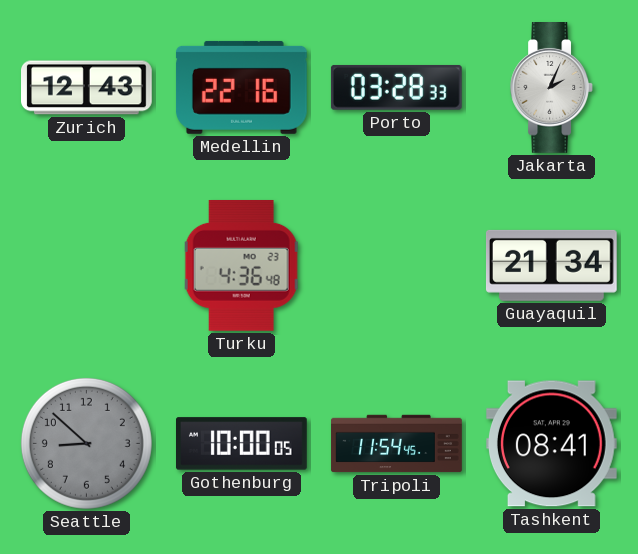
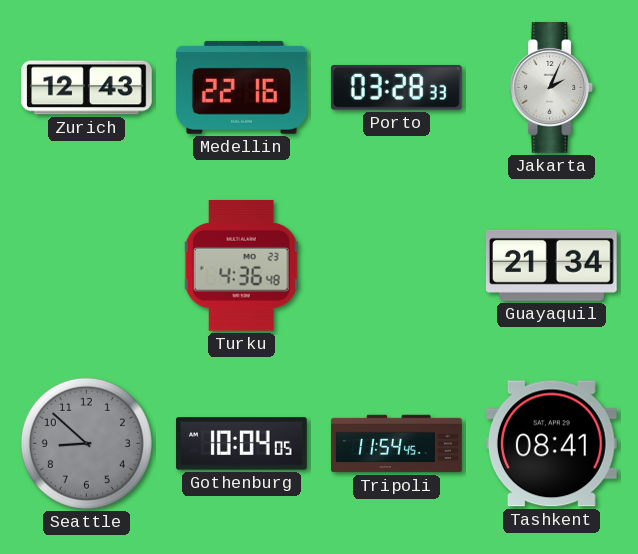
Gothenburg: 10:00 -> 10:04 (242, 444)
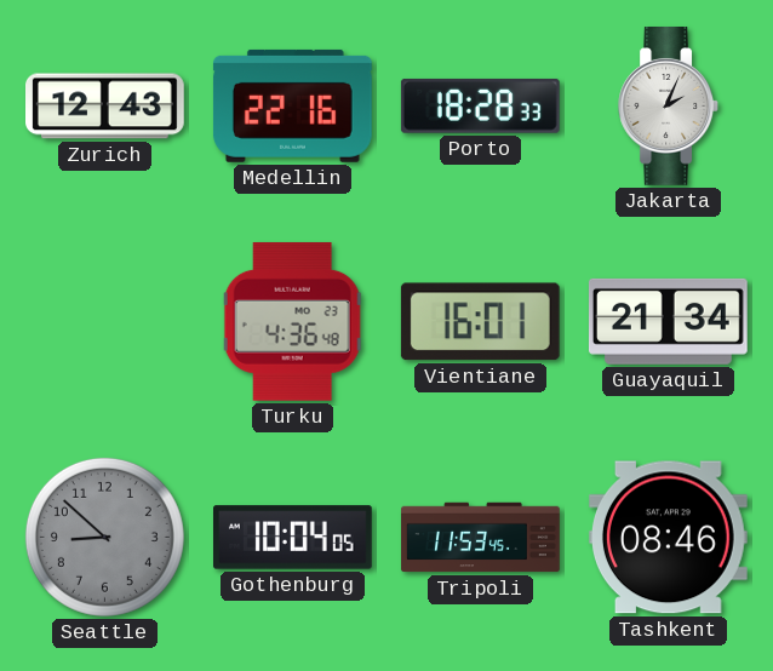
Porto: 03:28 -> 18:28 (480, 105)
Vientiane: none -> 16:01 (480, 322)
Tripoli: 11:54 -> 11:53 (481, 538)
Tashkent: 08:41 -> 08:46 (668, 538)
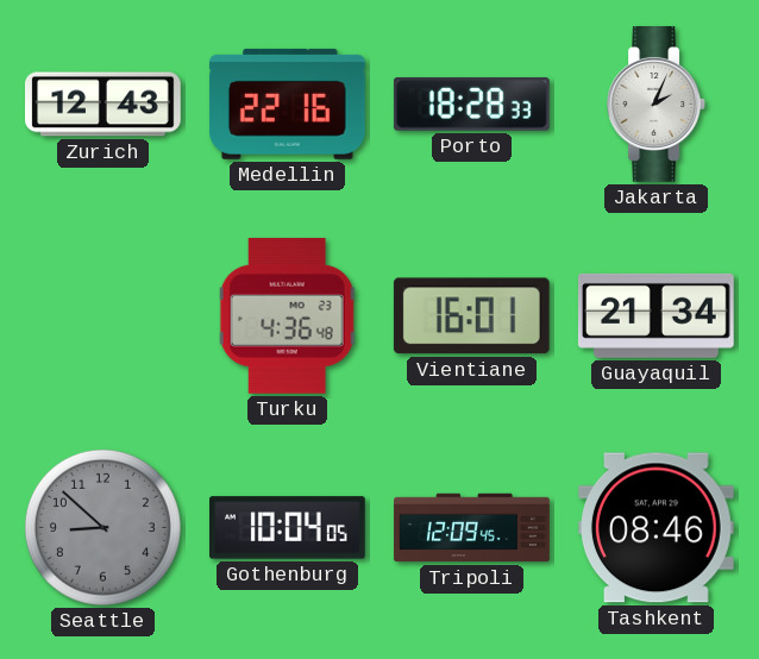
Tripoli: 11:53 -> 12:09 (472, 528)
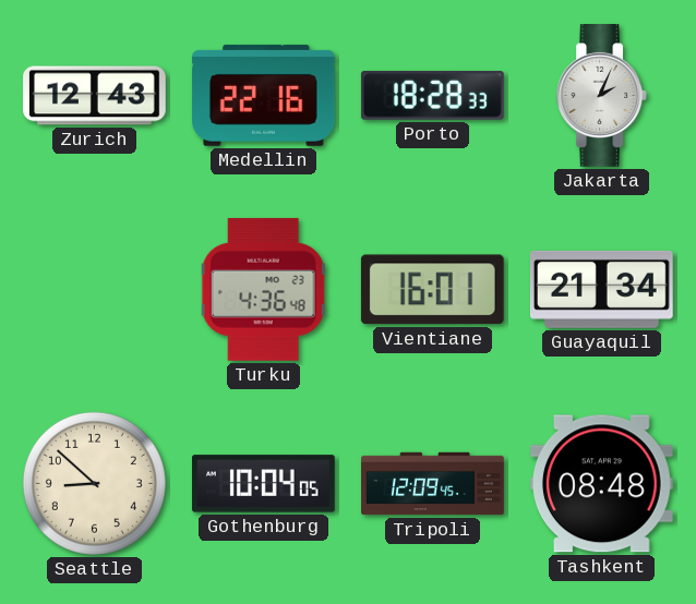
Seattle dial: grey -> cream (94, 483)
Tashkent: 08:46 -> 08:48 (601, 484)
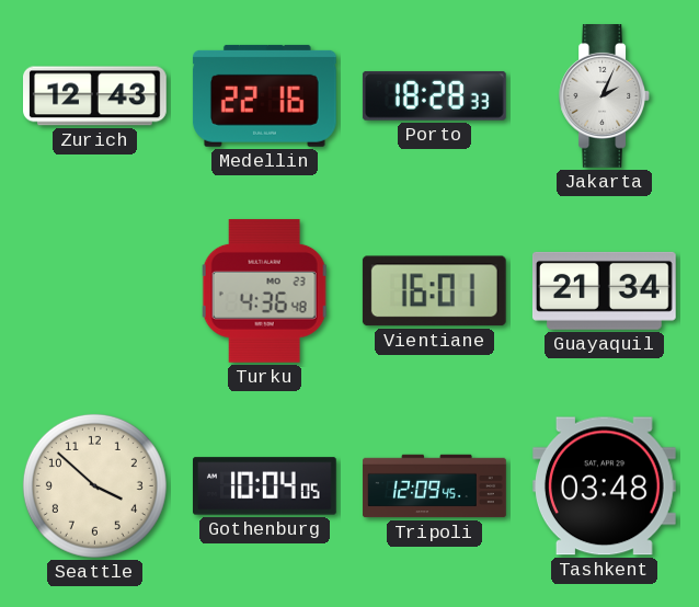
Seattle: 8:52 -> 3:52 (94, 485)
Tashkent: 08:48 -> 03:48 (604, 486)
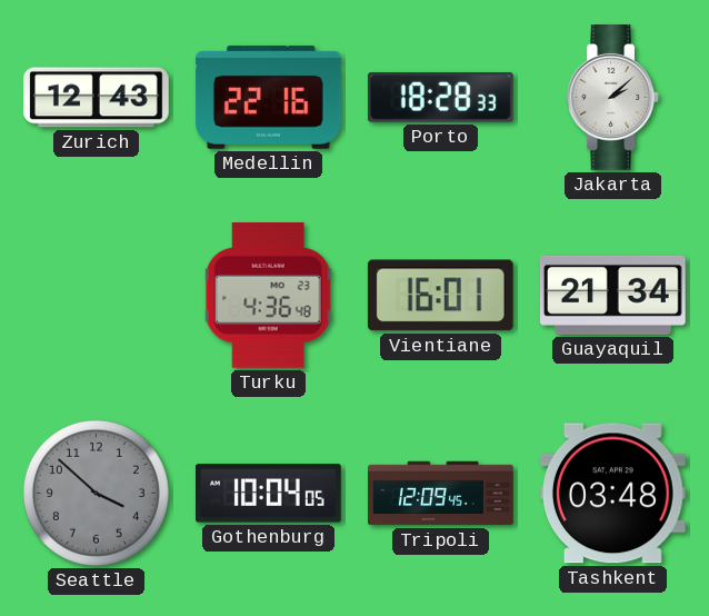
Jakarta: 2:04 -> 2:08 (612, 98)
Seattle dial: cream -> grey (96, 493)
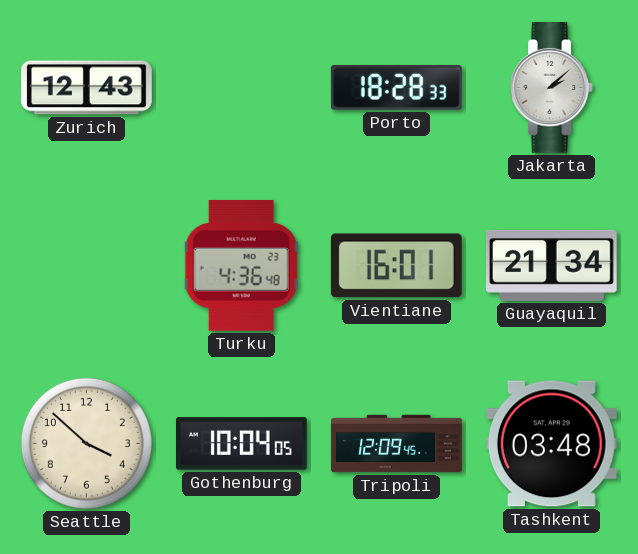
Medellin: 22:16 -> none (268, 97)
Seattle dial: grey -> cream (86, 443)
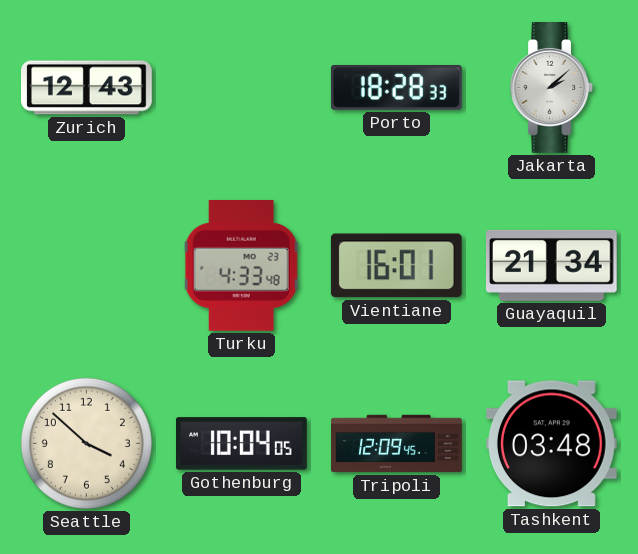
Turku: 4:36 -> 4:33 (242, 265)
